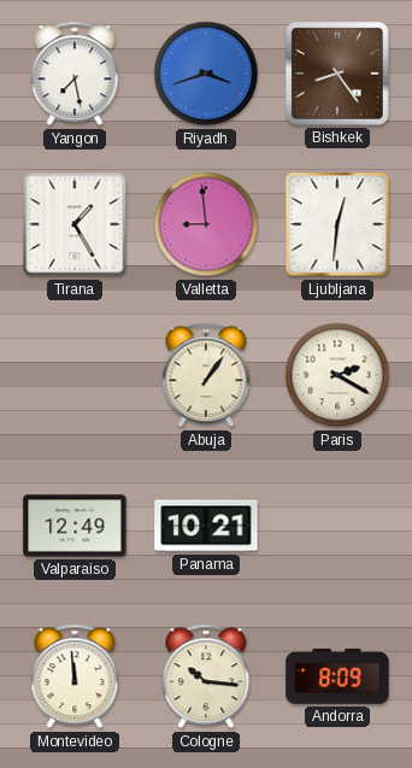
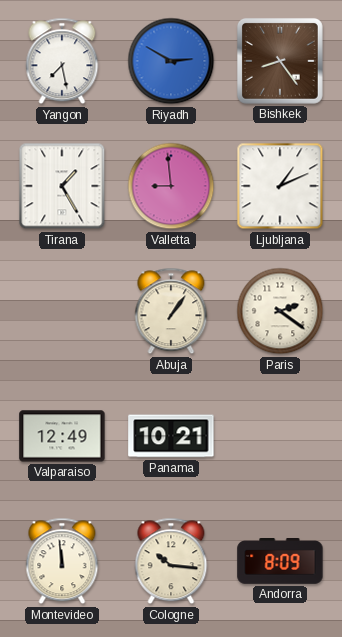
Riyadh: 3:42 -> 2:50 (171, 61)
Ljubljana: 12:31 -> 1:11 (280, 186)
Paris: 2:20 -> 2:21 (280, 311)
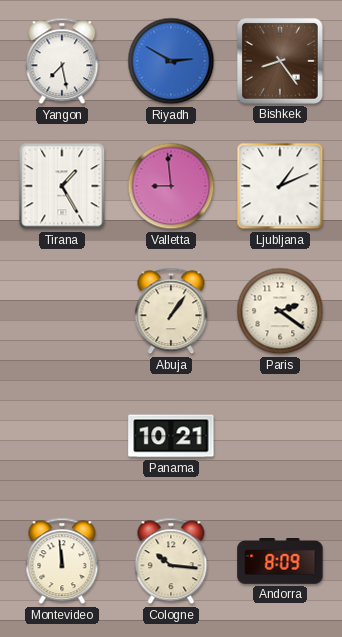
Valparaiso: 12:49 -> none (62, 436)
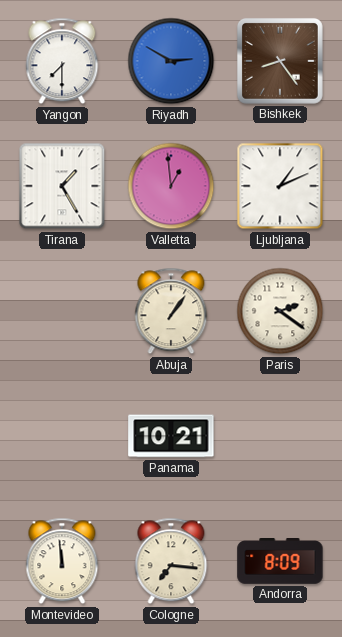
Yangon: 7:28 -> 7:30 (62, 61)
Valletta: 8:59 -> 12:59 (171, 186)
Cologne: 10:16 -> 7:16 (171, 561)
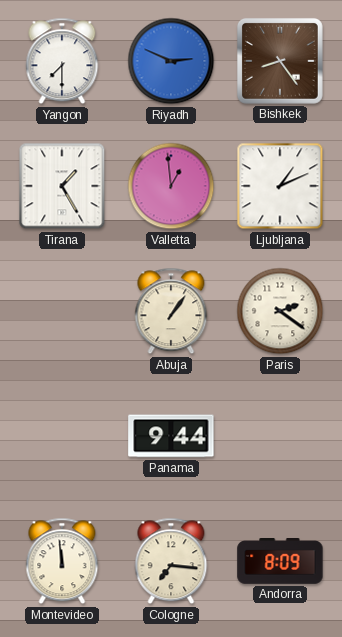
Riyadh: 2:50 -> 2:49 (171, 61)
Panama: 10:21 -> 9:44 (171, 436)
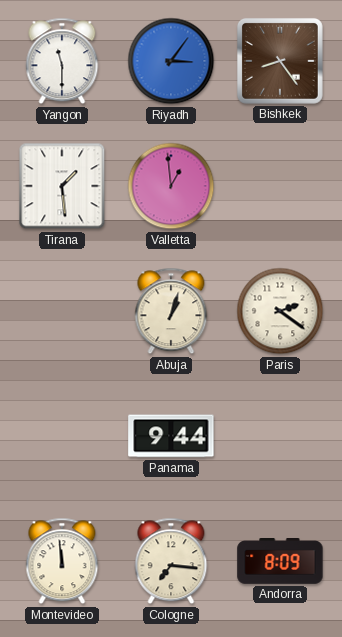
Yangon: 7:30 -> 11:30 (62, 61)
Riyadh: 2:49 -> 3:06 (171, 61)
Tirana: 1:25 -> 1:29 (62, 186)
Ljubljana: 1:11 -> none (280, 186)
Abuja: 1:06 -> 1:03 (171, 311)
